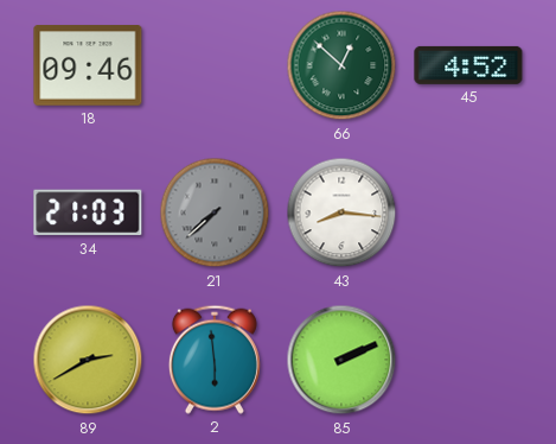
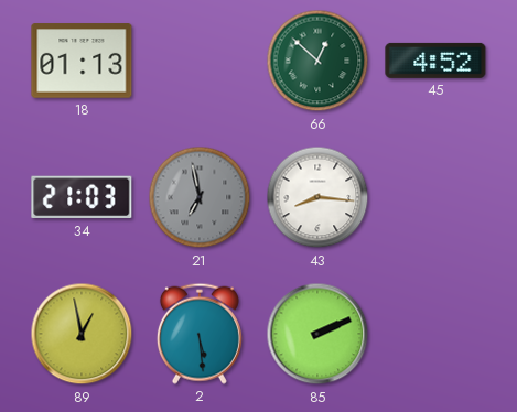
18: 09:46 -> 01:13 (82, 61)
21: 7:38 -> 6:58 (200, 197)
89: 2:40 -> 12:58 (82, 334)
2: 5:59 -> 5:29 (200, 334)
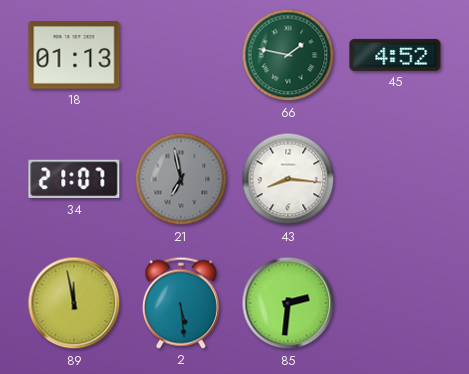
66: 12:52 -> 1:47 (288, 55)
34: 21:03 -> 21:07 (74, 179)
89: 12:58 -> 11:58 (74, 303)
85: 2:11 -> 2:31 (288, 303)
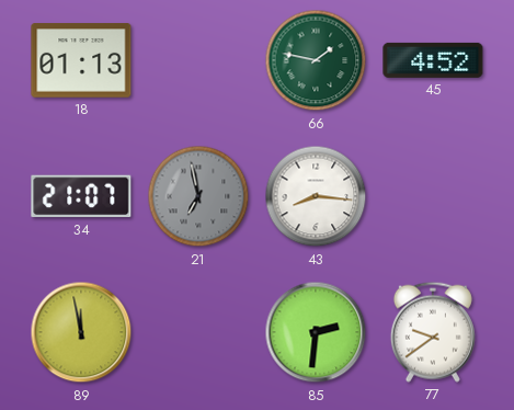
2: 5:29 -> none (181, 303)
77: none -> 9:39 (433, 332)
